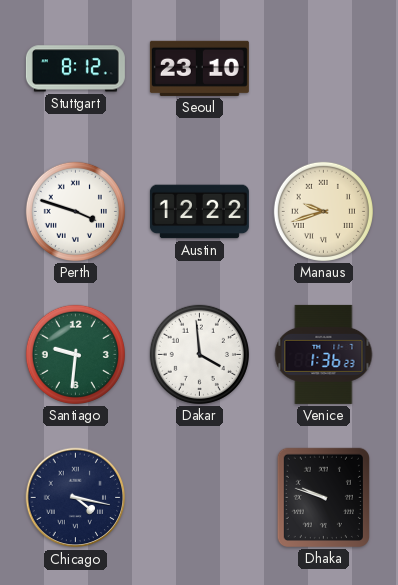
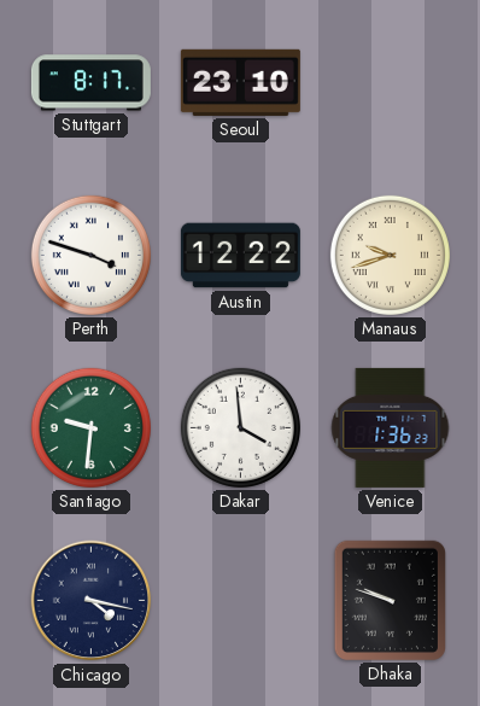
Stuttgart: 8:12 -> 8:17 (90, 83)
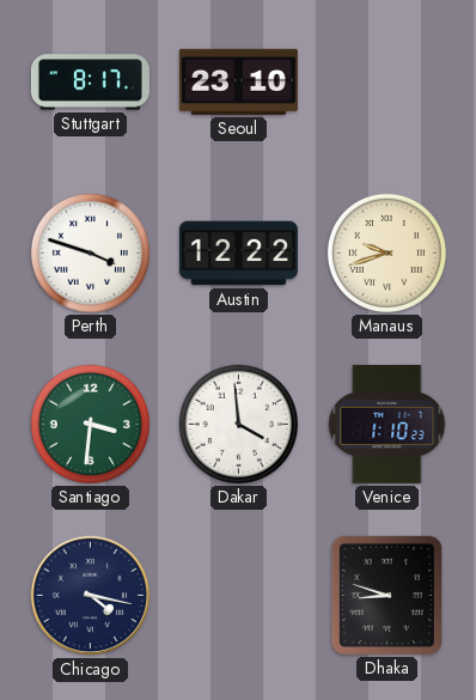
Santiago: 9:31 -> 3:31 (90, 424)
Venice: 1:36 -> 1:10 (387, 424)
Dhaka: 9:48 -> 8:48 (386, 595)
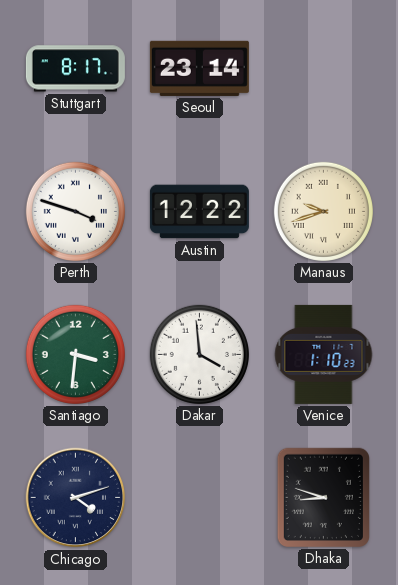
Seoul: 23:10 -> 23:14 (199, 68)
Chicago: 4:17 -> 4:12 (76, 498)
